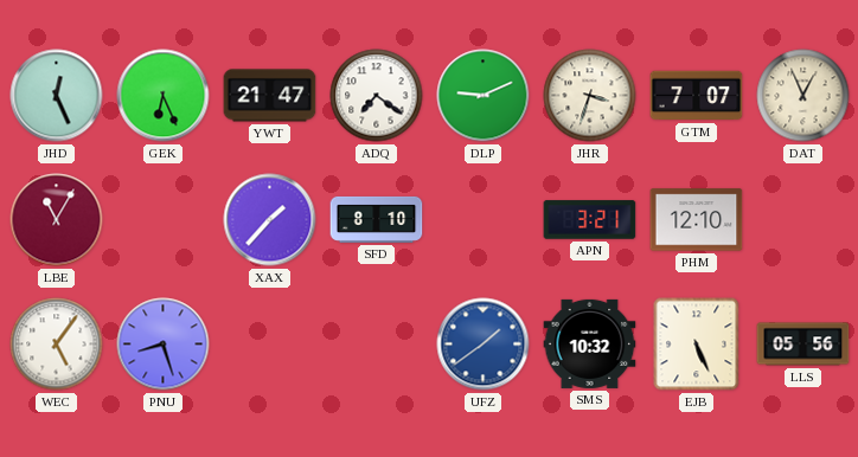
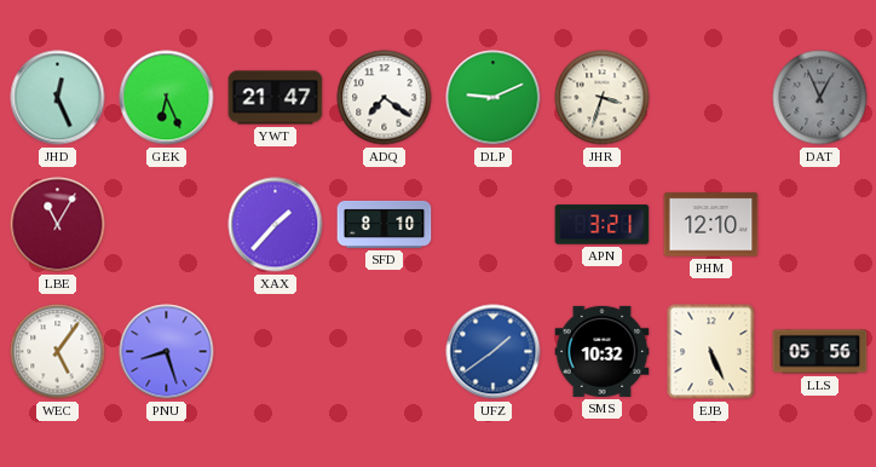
GTM: 7:07 -> none (697, 96)
DAT dial: cream -> grey (820, 98)
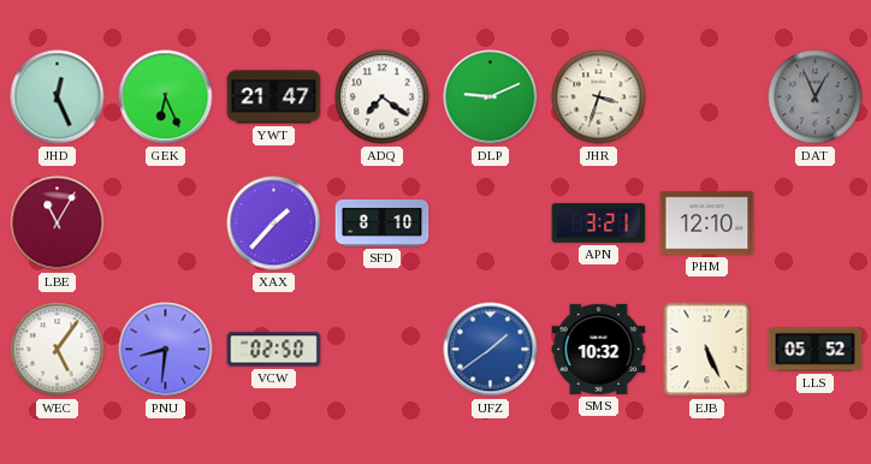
PNU: 8:27 -> 8:31 (166, 350)
VCW: none -> 02:50 (274, 350)
LLS: 05:56 -> 05:52 (816, 350)
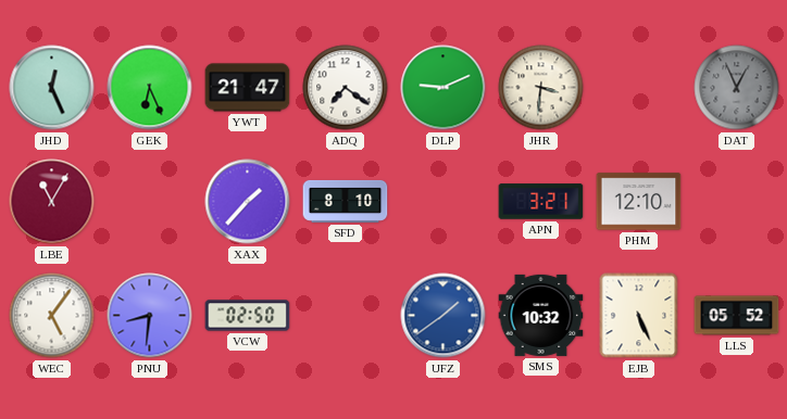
JHR: 3:33 -> 3:31 (541, 88)
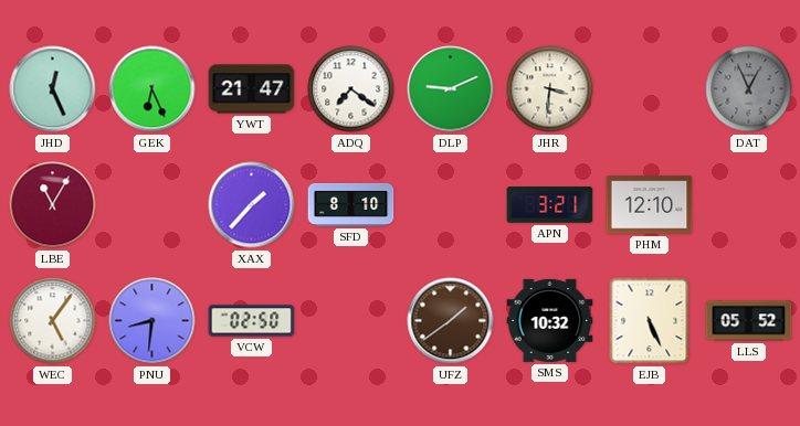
UFZ dial: blue -> brown (451, 321)
